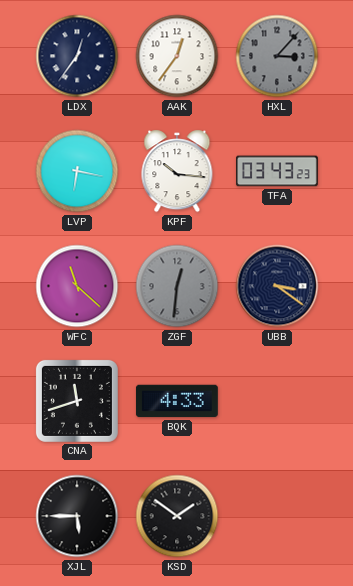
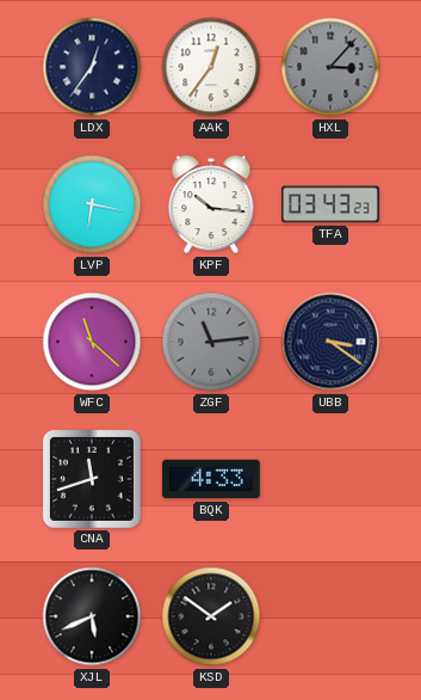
ZGF: 12:31 -> 11:14 (211, 342)
XJL: 5:45 -> 5:41 (92, 616)
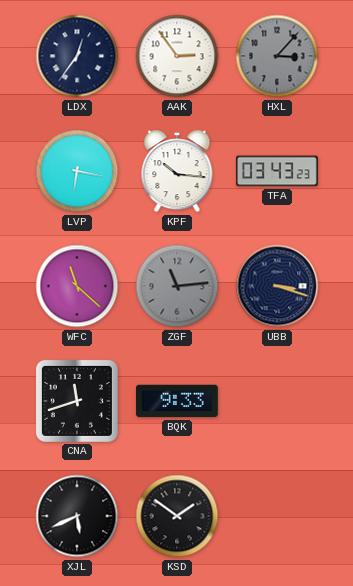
AAK: 12:36 -> 2:54 (177, 56)
UBB: 3:21 -> 3:18 (277, 286)
BQK: 4:33 -> 9:33 (177, 401)
